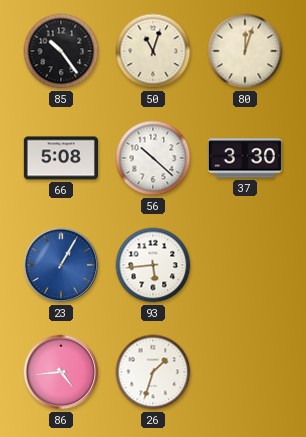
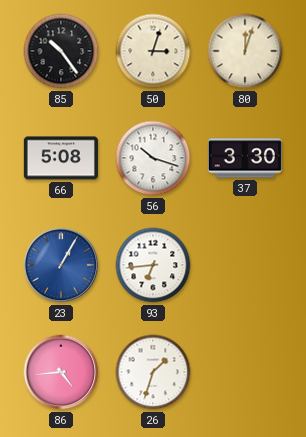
50: 11:03 -> 3:03 (153, 51)
56: 10:22 -> 10:18 (153, 158)
93: 5:44 -> 6:44 (153, 265)
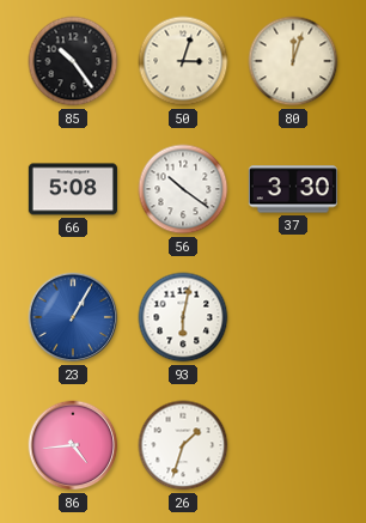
56: 10:18 -> 10:21 (183, 189)
93: 6:44 -> 6:02 (183, 317)
